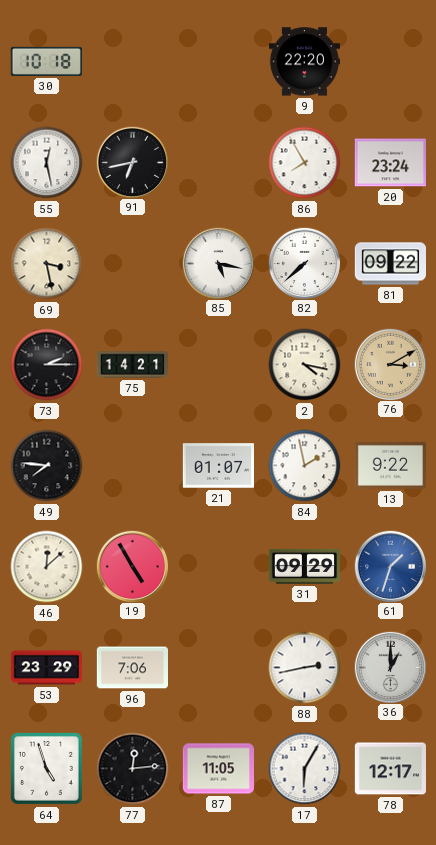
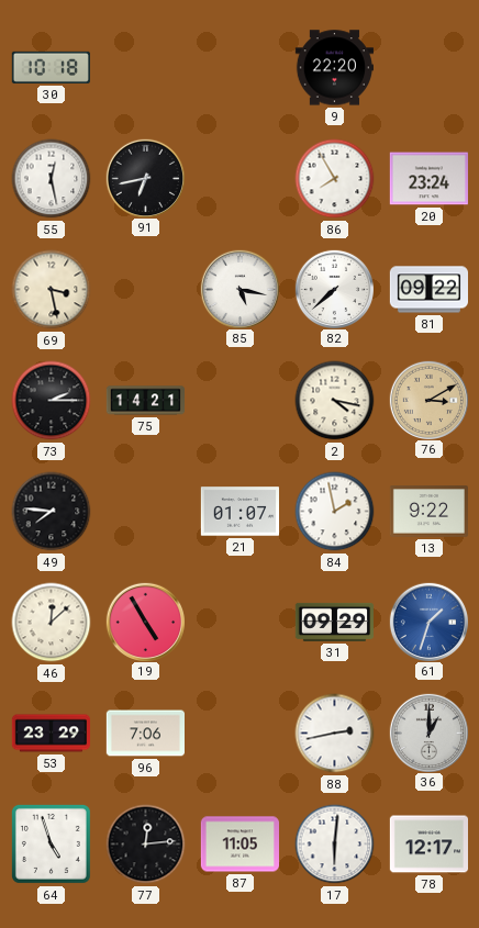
17: 6:05 -> 6:01 (335, 845)
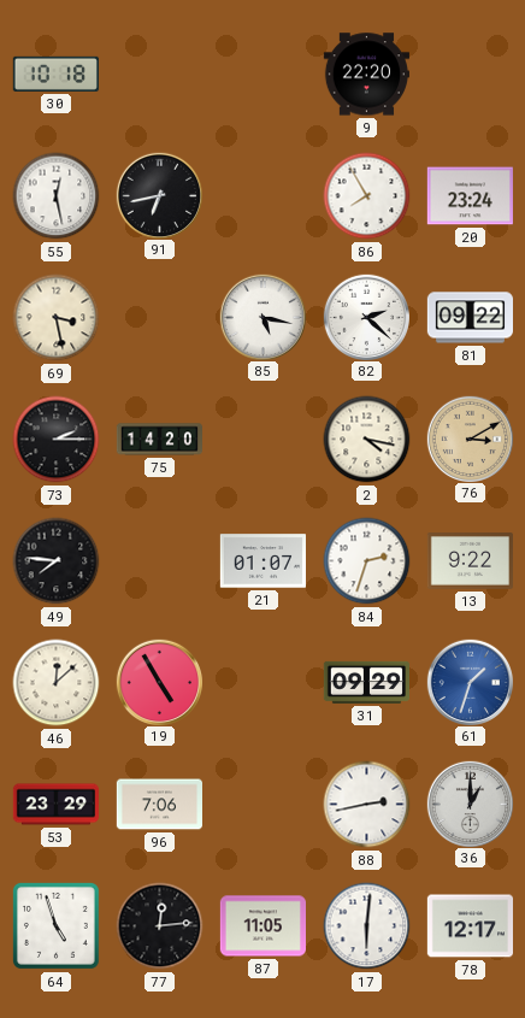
82: 7:38 -> 2:22 (366, 317)
75: 14:21 -> 14:20 (159, 440)
84: 1:58 -> 2:33 (367, 561)
